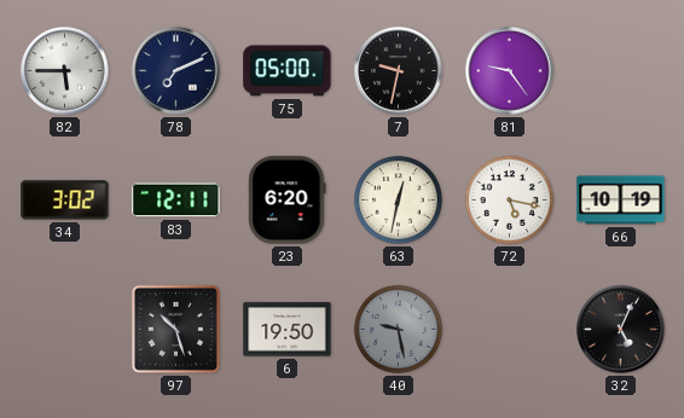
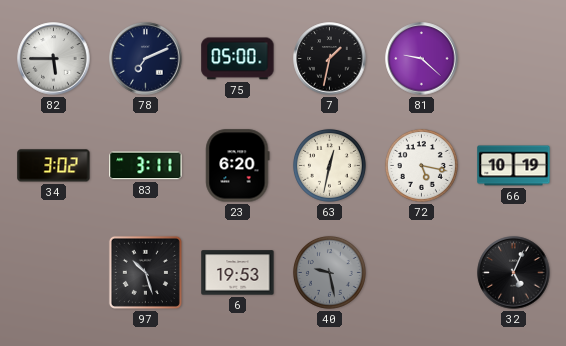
7: 9:32 -> 1:32 (330, 59)
81: 9:24 -> 9:22 (422, 59)
83: 12:11 -> 3:11 (146, 166)
6: 19:50 -> 19:53 (238, 273)
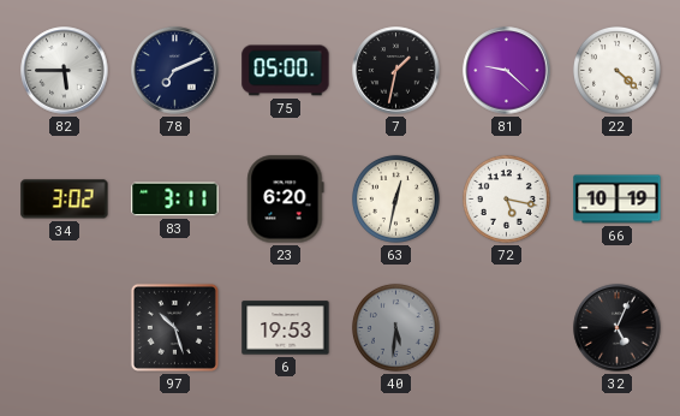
22: none -> 4:22 (616, 70)
40: 9:28 -> 5:31 (395, 327)
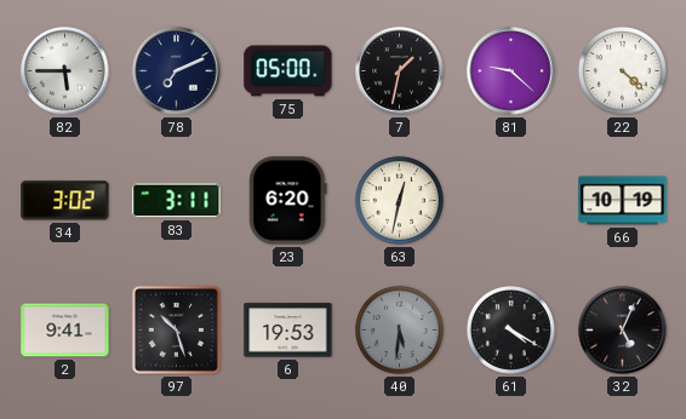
72: 5:17 -> none (506, 198)
2: none -> 9:41 (65, 331)
61: none -> 4:20 (510, 329)
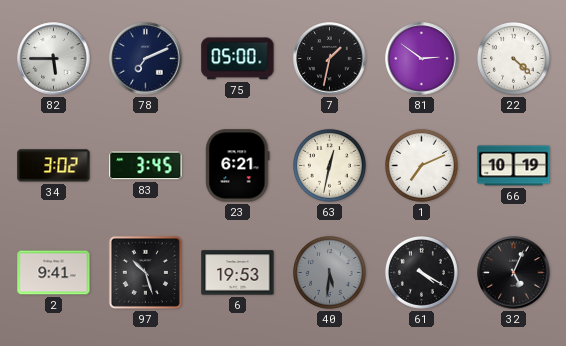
81: 9:22 -> 2:51 (422, 59)
83: 3:11 -> 3:45 (146, 166)
23: 6:20 -> 6:21 (238, 166)
1: none -> 7:11 (421, 165)
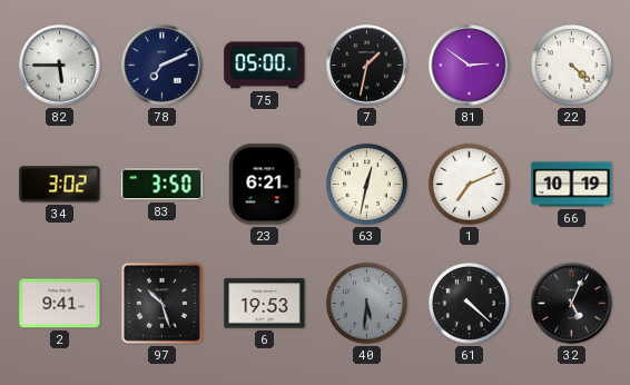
83: 3:45 -> 3:50 (163, 185)
61: 4:20 -> 4:22 (469, 303)
